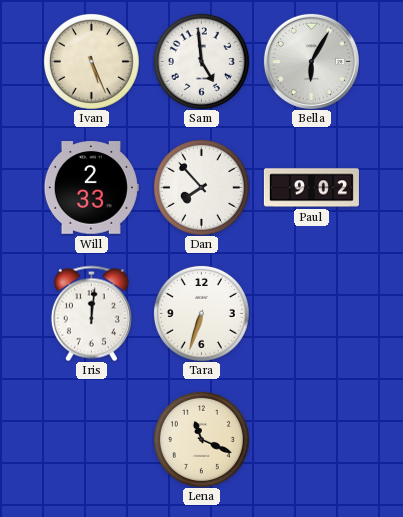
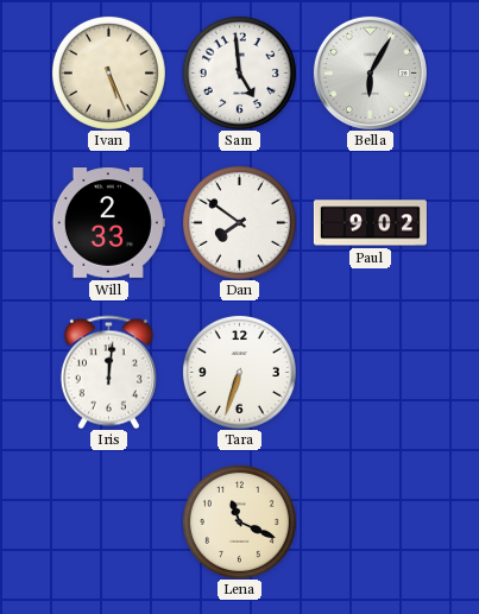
Dan: 7:53 -> 7:51 (239, 222)
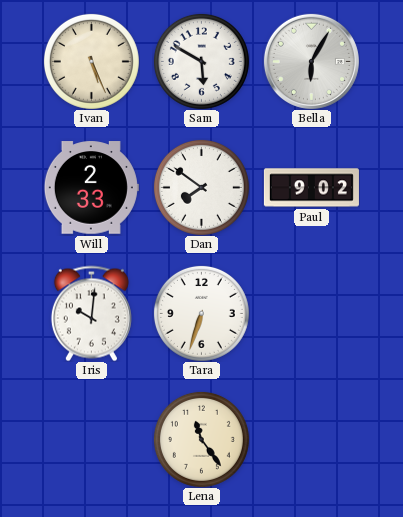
Sam: 4:59 -> 5:50 (201, 61)
Iris: 12:01 -> 10:01 (91, 313)
Lena: 11:19 -> 11:24 (201, 439)
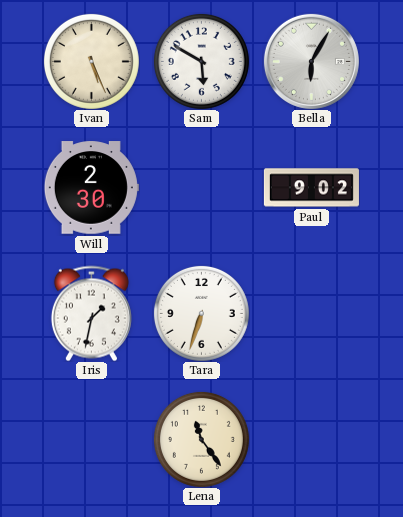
Will: 2:33 -> 2:30 (91, 188)
Dan: 7:51 -> none (201, 187)
Iris: 10:01 -> 1:32 (91, 313)
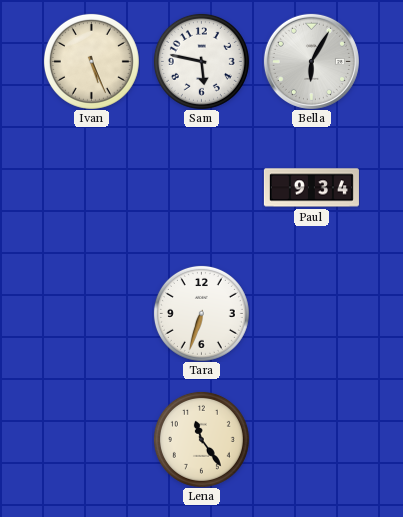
Sam: 5:50 -> 5:47 (201, 61)
Will: 2:30 -> none (91, 188)
Paul: 9:02 -> 9:34 (311, 188)
Iris: 1:32 -> none (91, 313)
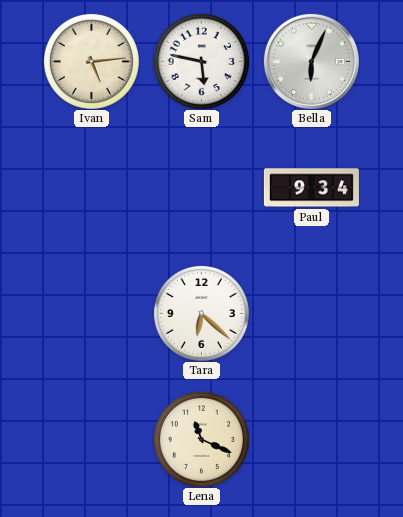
Ivan: 5:26 -> 5:14 (91, 61)
Bella: 6:05 -> 6:04 (311, 61)
Tara: 6:33 -> 6:22 (201, 313)
Lena: 11:24 -> 11:19 (201, 439)
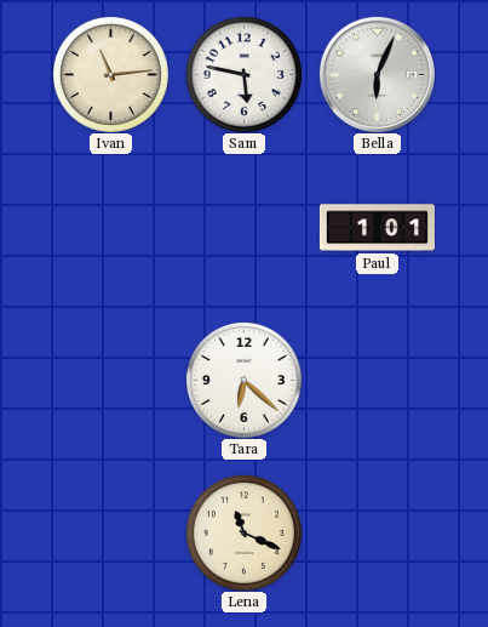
Ivan: 5:14 -> 11:14 (110, 74)
Paul: 9:34 -> 1:01 (377, 228)
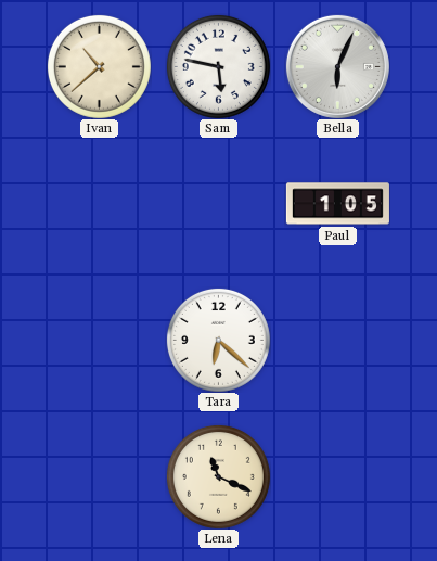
Ivan: 11:14 -> 10:38 (99, 66)
Paul: 1:01 -> 1:05 (337, 204)
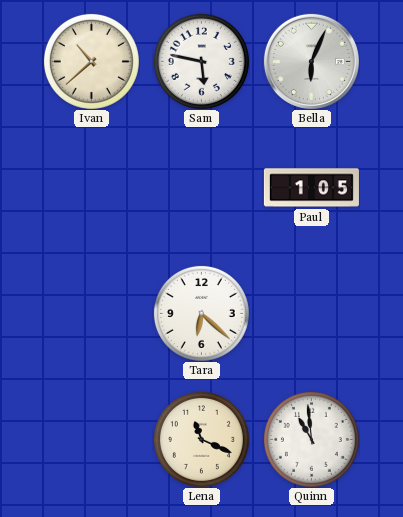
Quinn: none -> 10:59 (311, 439)
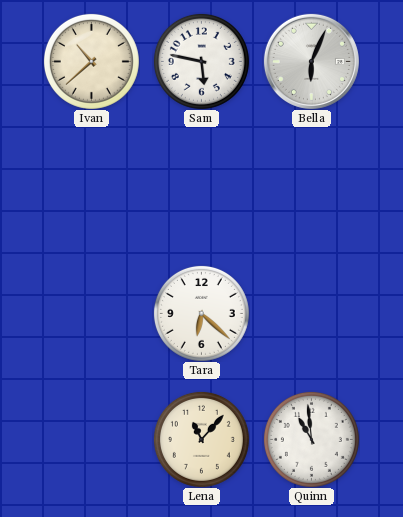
Paul: 1:05 -> none (311, 188)
Lena: 11:19 -> 11:07 (201, 439)
